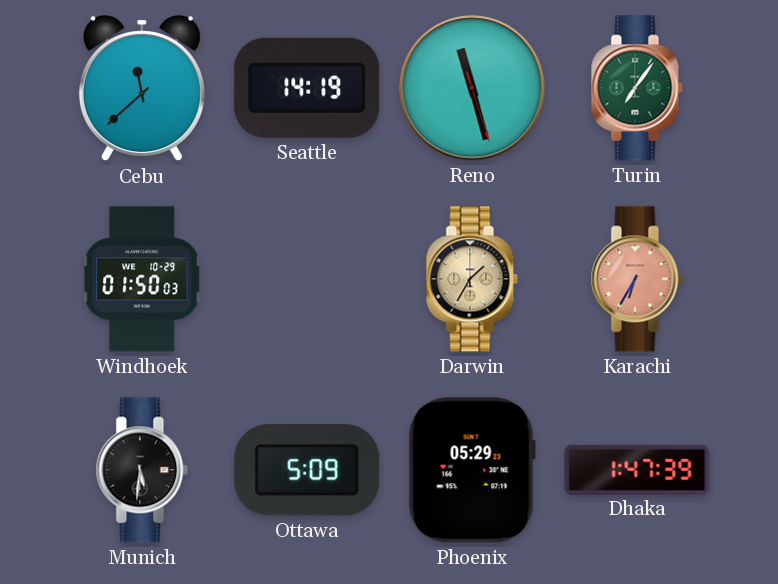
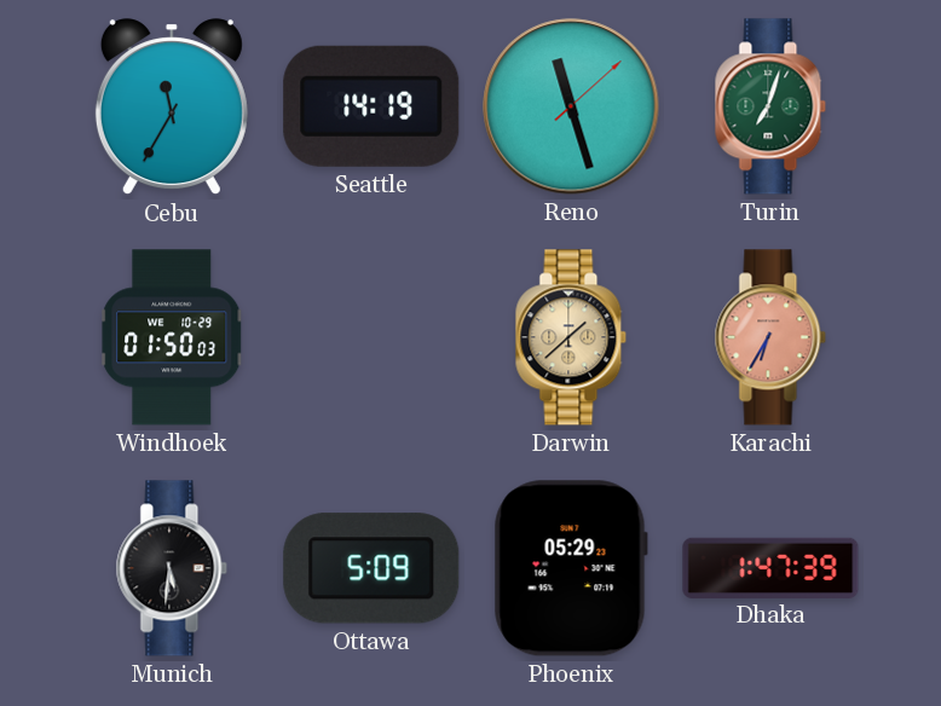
Cebu: 11:38 -> 11:35 (172, 108)
Reno: 11:27:27 -> 11:27:08 (571, 106)
Turin: 7:06 -> 7:03 (770, 106)
Darwin: 1:35 -> 1:38 (571, 337)
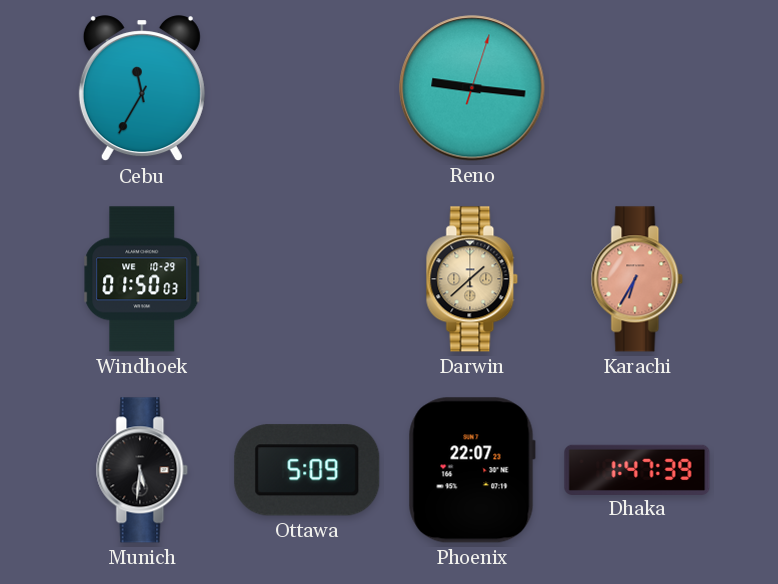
Seattle: 14:19 -> none (371, 106)
Reno: 11:27 -> 9:16 (472, 88)
Turin: 7:03 -> none (770, 106)
Phoenix: 05:29 -> 22:07 (472, 470)
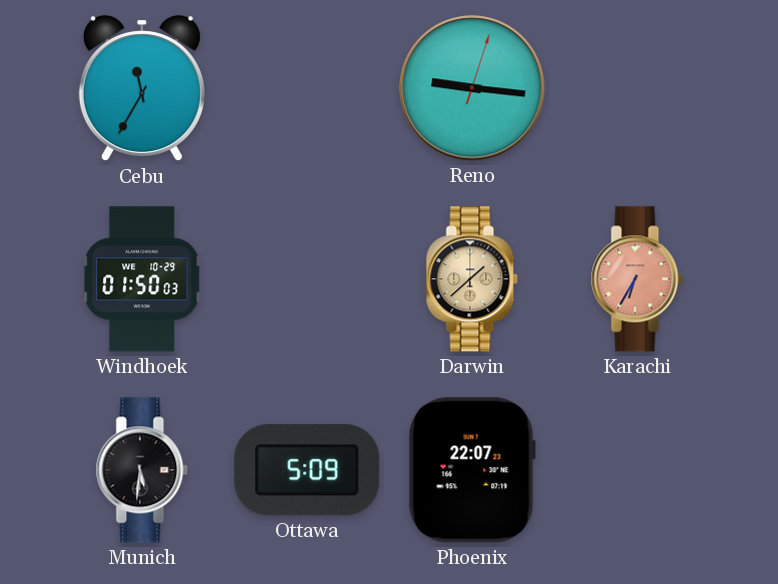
Dhaka: 1:47 -> none (637, 469)
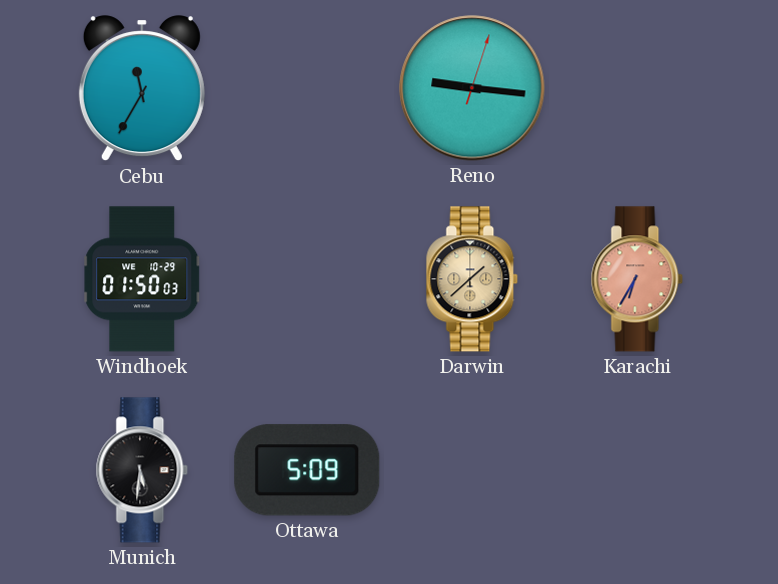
Phoenix: 22:07 -> none (472, 470)
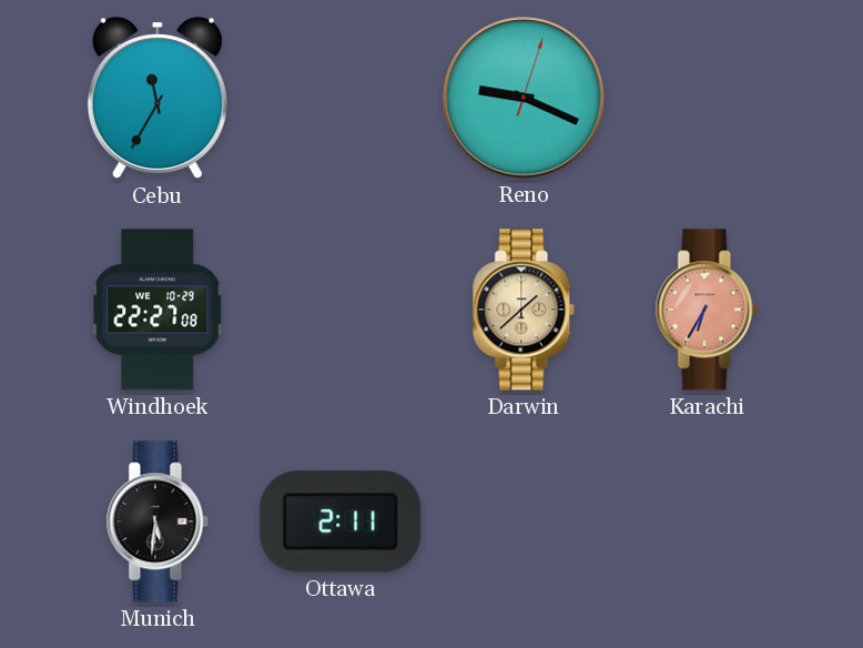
Reno: 9:16 -> 9:19 (524, 98)
Windhoek: 01:50 -> 22:27 (158, 310)
Ottawa: 5:09 -> 2:11 (341, 522)
